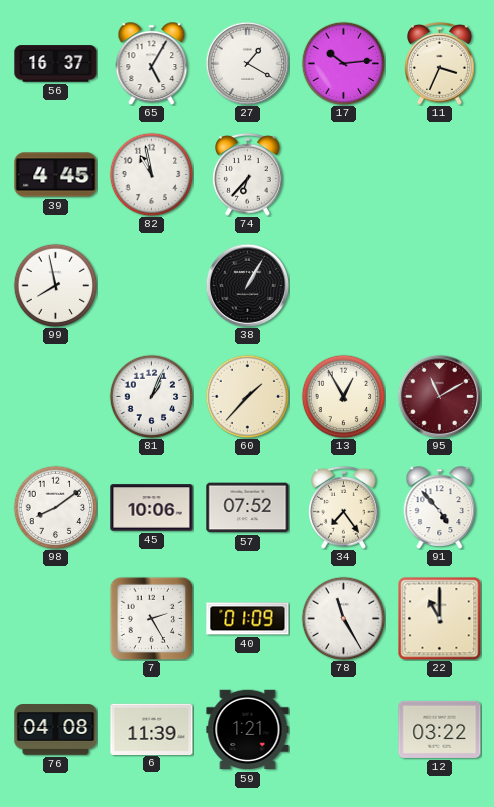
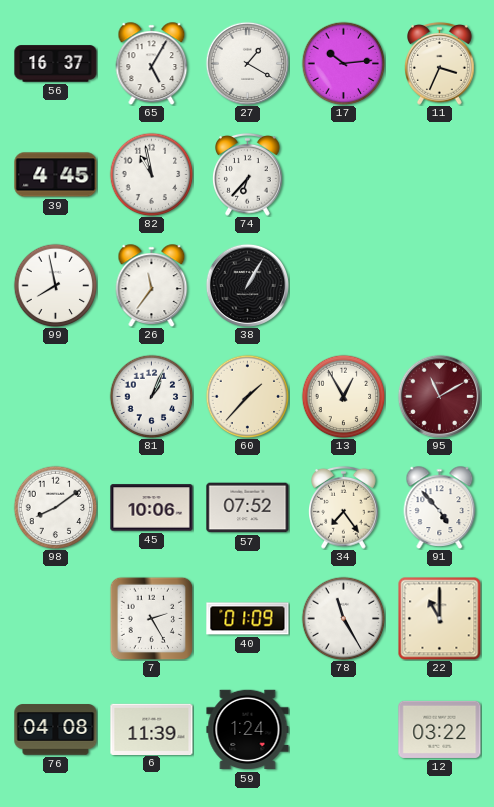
26: none -> 11:36 (152, 286)
59: 1:21 -> 1:24 (248, 730)
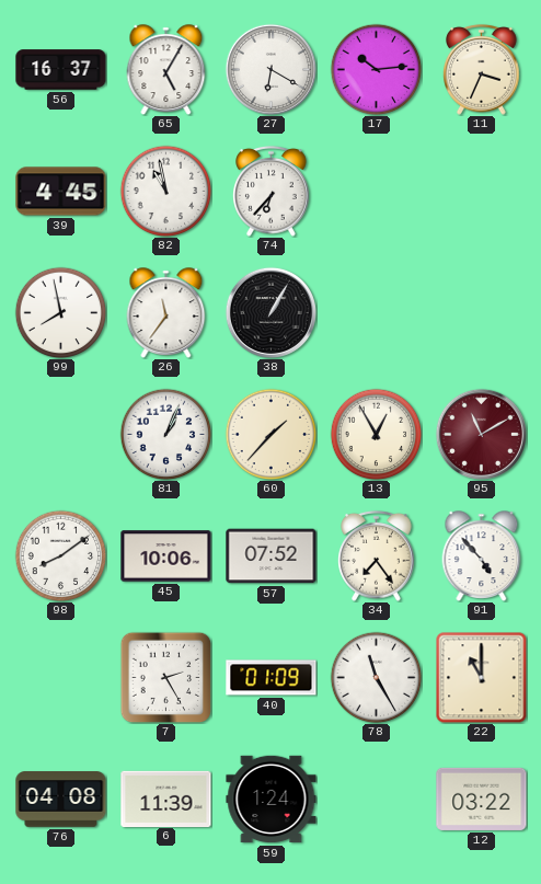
27: 1:20 -> 6:20 (270, 69)
